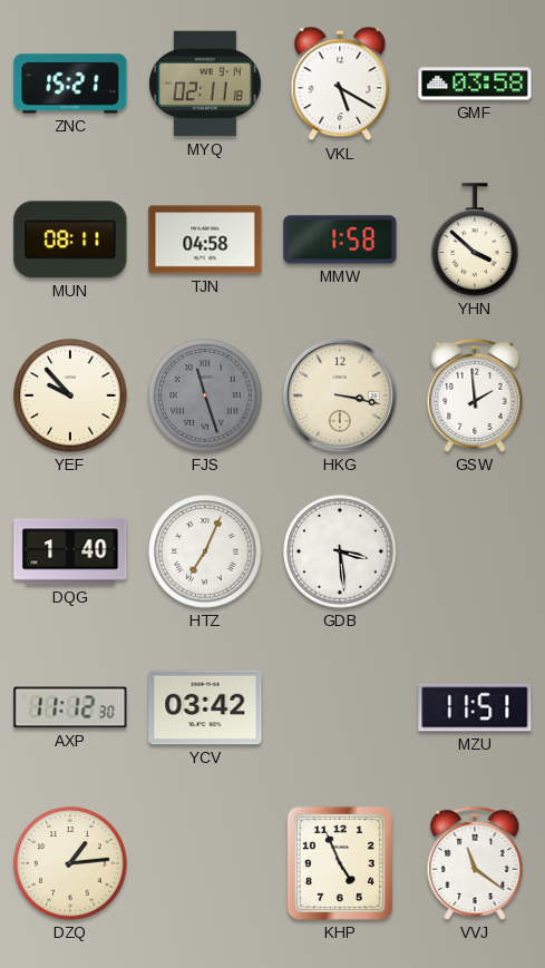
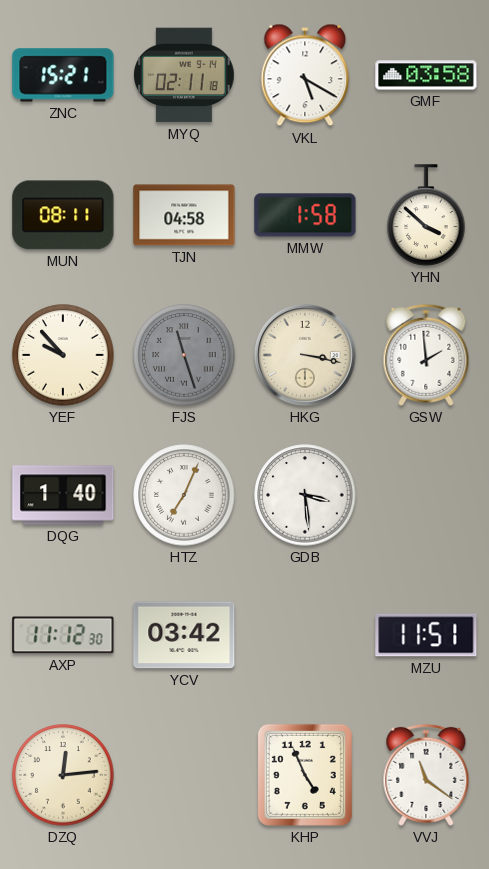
DZQ: 1:14 -> 12:14 (63, 775)
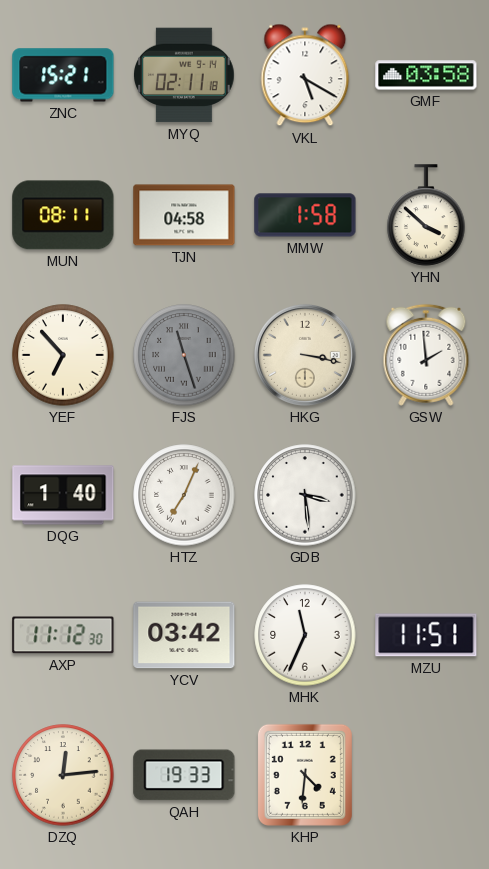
YEF: 9:53 -> 6:53 (63, 355)
MHK: none -> 11:34 (305, 635)
QAH: none -> 19:33 (184, 775)
KHP: 4:56 -> 4:31 (305, 775)
VVJ: 11:21 -> none (426, 775)
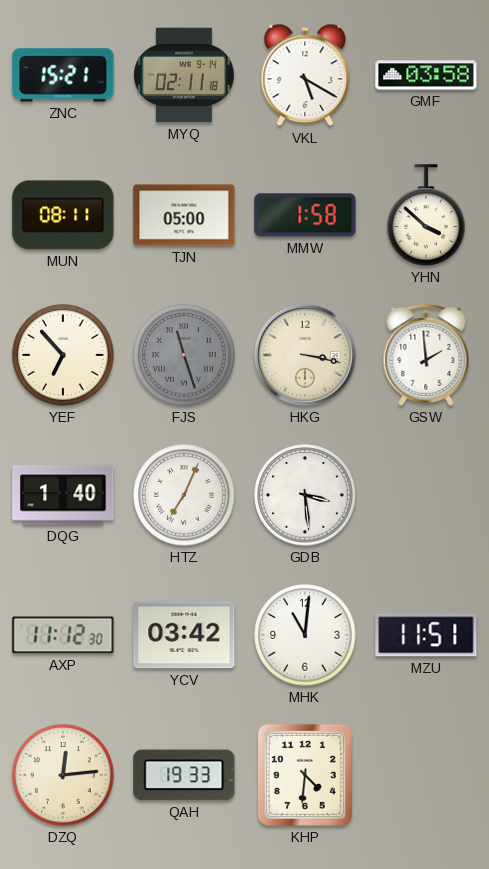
TJN: 04:58 -> 05:00 (184, 215)
MHK: 11:34 -> 11:01 (305, 635)
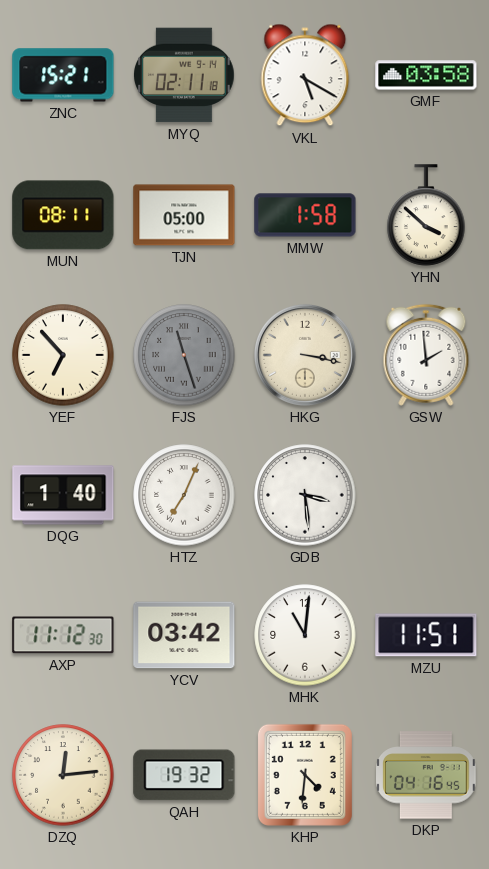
QAH: 19:33 -> 19:32 (184, 775)
DKP: none -> 04:16 (427, 775)
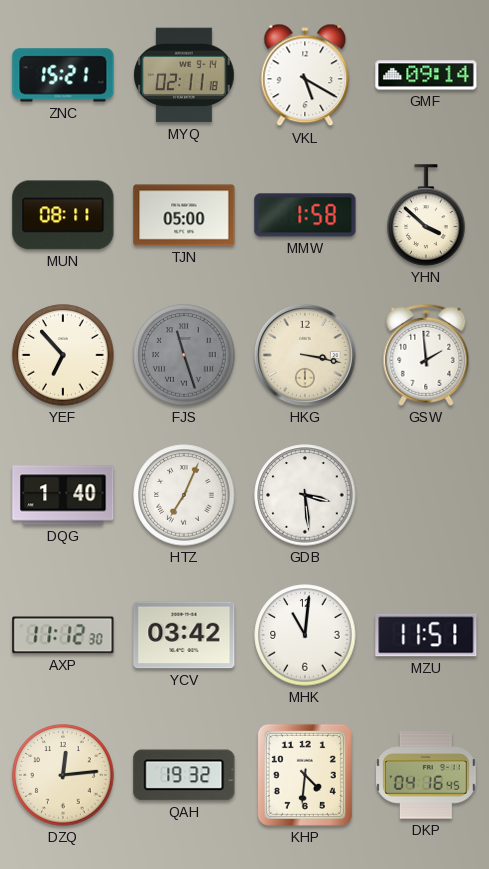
GMF: 03:58 -> 09:14 (426, 75)
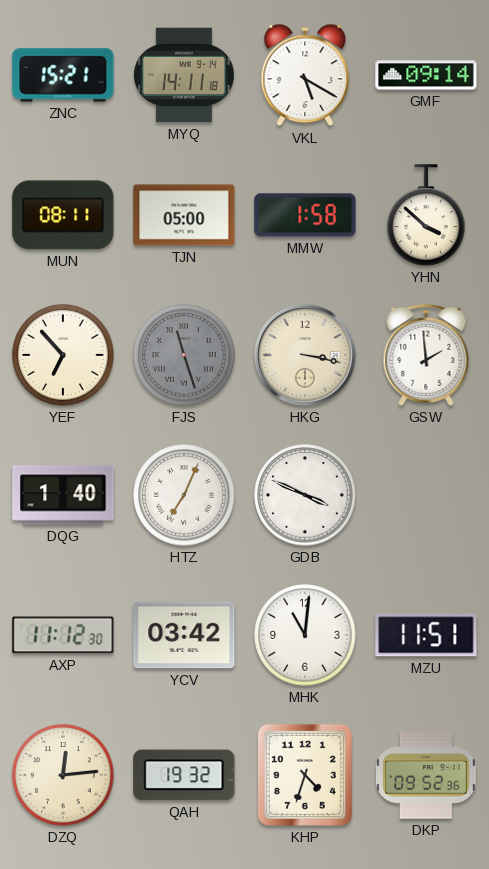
MYQ: 02:11 -> 14:11 (184, 75)
GDB: 3:29 -> 3:49 (305, 495)
KHP: 4:31 -> 4:33 (305, 775)
DKP: 04:16 -> 09:52 (427, 775)
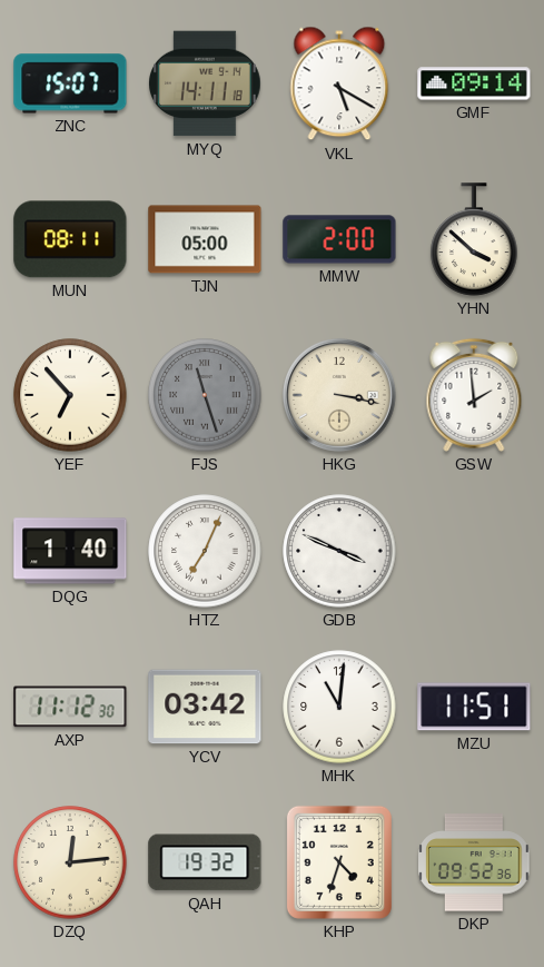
ZNC: 15:21 -> 15:07 (70, 83)
MMW: 1:58 -> 2:00 (339, 239)
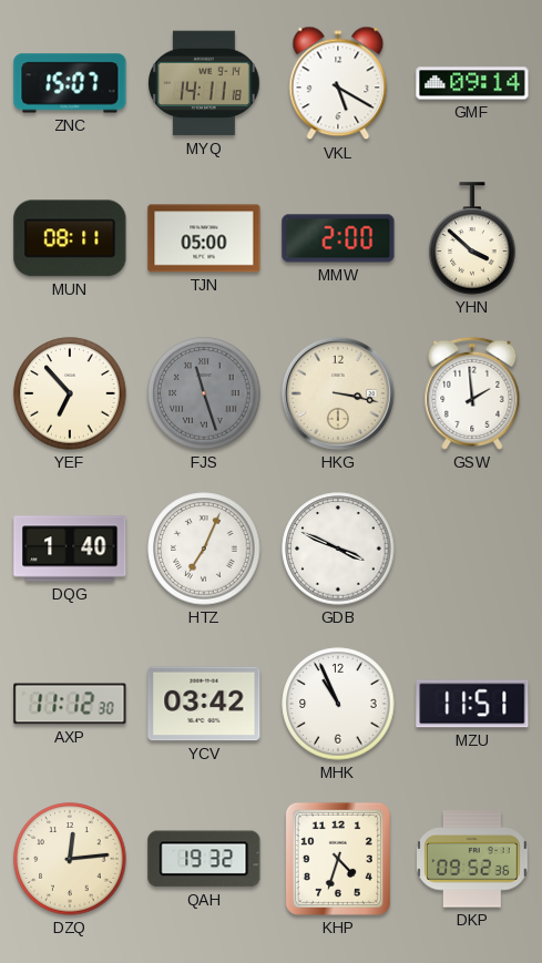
MHK: 11:01 -> 10:56 (338, 704)
